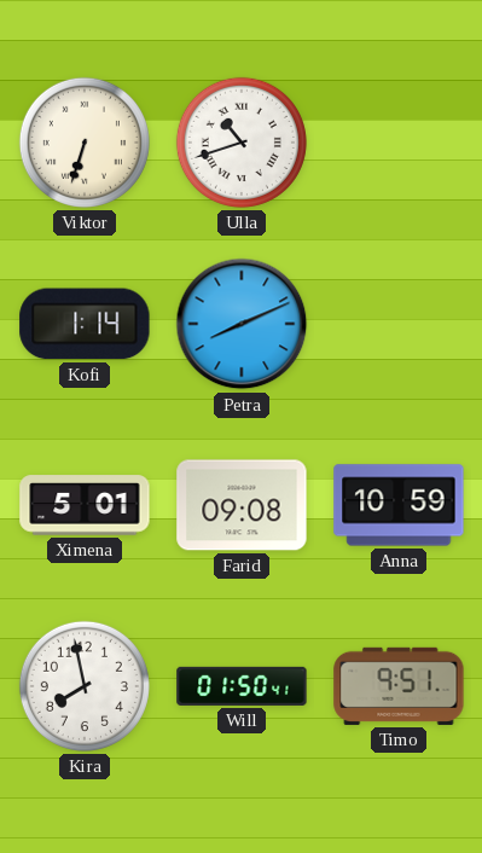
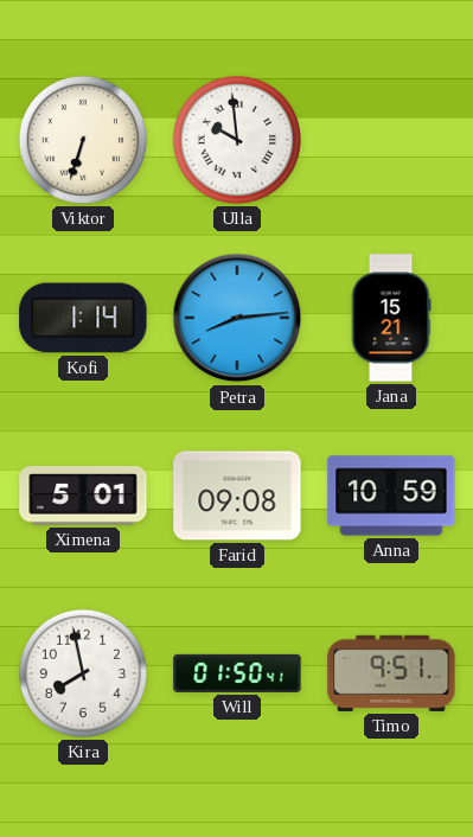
Ulla: 10:42 -> 9:59 (237, 140)
Petra: 8:11 -> 8:14 (237, 318)
Jana: none -> 15:21 (391, 318)
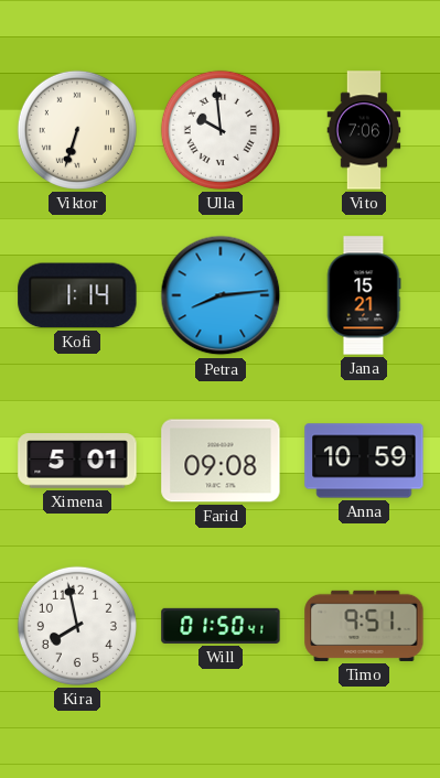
Vito: none -> 7:06 (364, 130)
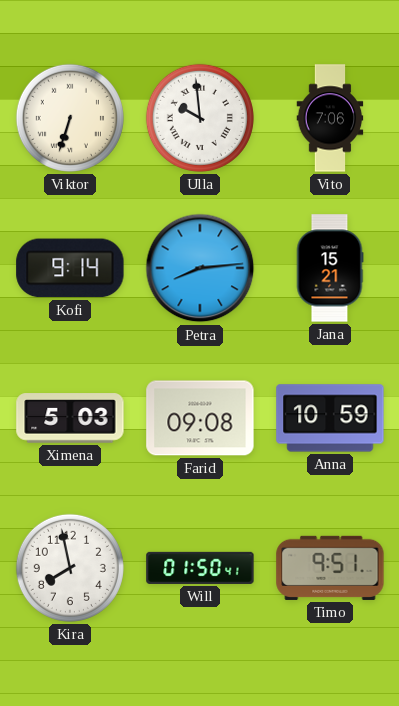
Kofi: 1:14 -> 9:14 (70, 268)
Ximena: 5:01 -> 5:03 (70, 418)
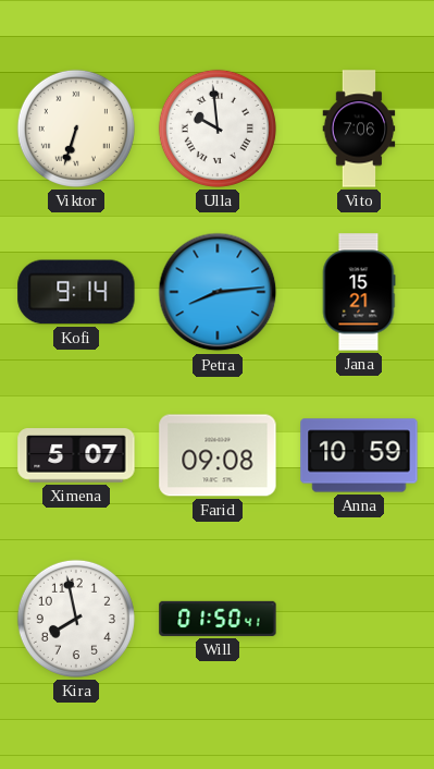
Ximena: 5:03 -> 5:07 (76, 455)
Timo: 9:51 -> none (330, 568)
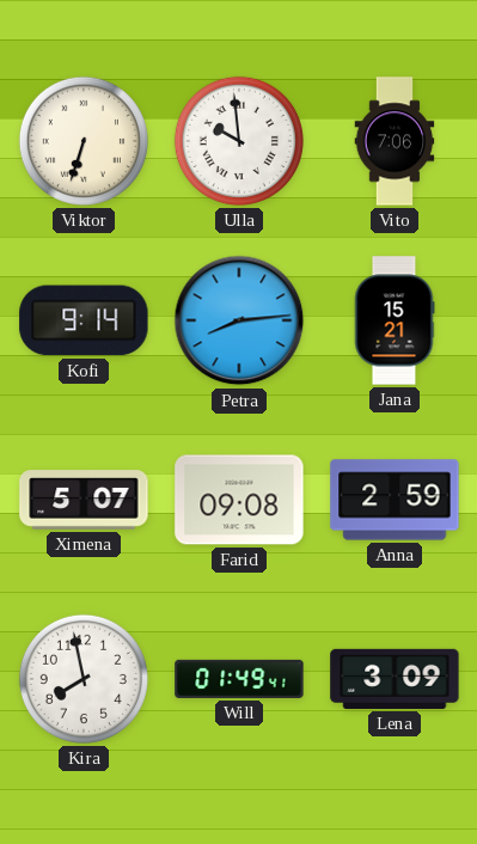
Anna: 10:59 -> 2:59 (395, 500)
Will: 01:50 -> 01:49 (239, 679)
Lena: none -> 3:09 (395, 679)
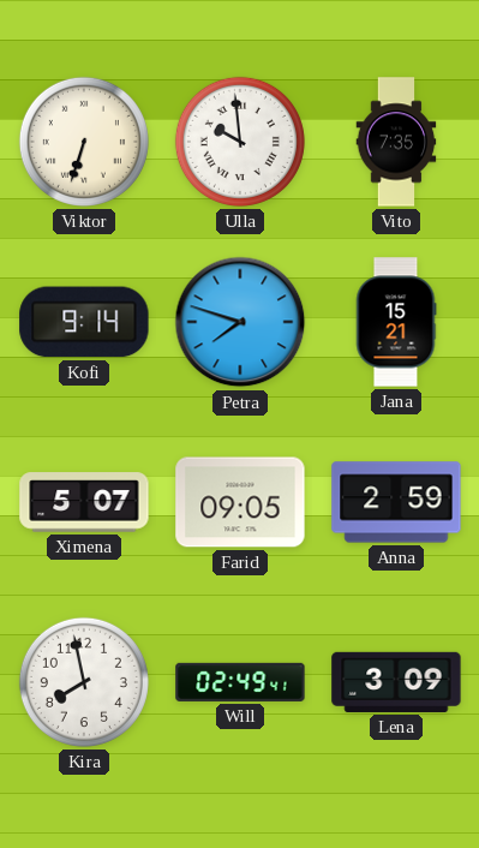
Vito: 7:06 -> 7:35 (396, 142)
Petra: 8:14 -> 7:48 (240, 322)
Farid: 09:08 -> 09:05 (240, 502)
Will: 01:49 -> 02:49 (240, 682)
